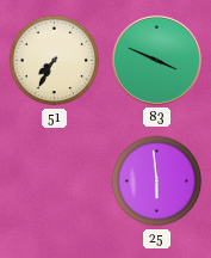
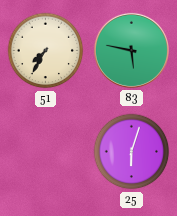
83: 3:49 -> 5:47 (131, 50)
25: 5:59 -> 6:03 (132, 152)
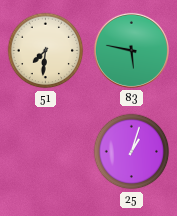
51: 7:35 -> 7:31 (46, 51)
25: 6:03 -> 1:03 (132, 152)
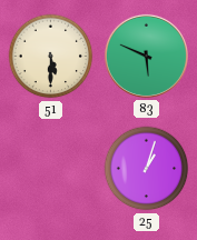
51: 7:31 -> 5:30 (51, 57)
83: 5:47 -> 5:49 (146, 56)
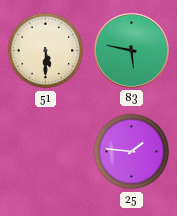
83: 5:49 -> 5:47 (131, 50)
25: 1:03 -> 1:46 (132, 152)
